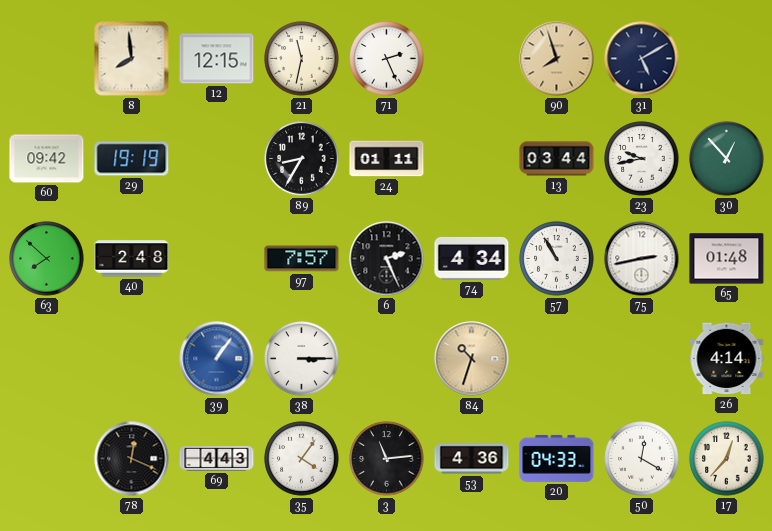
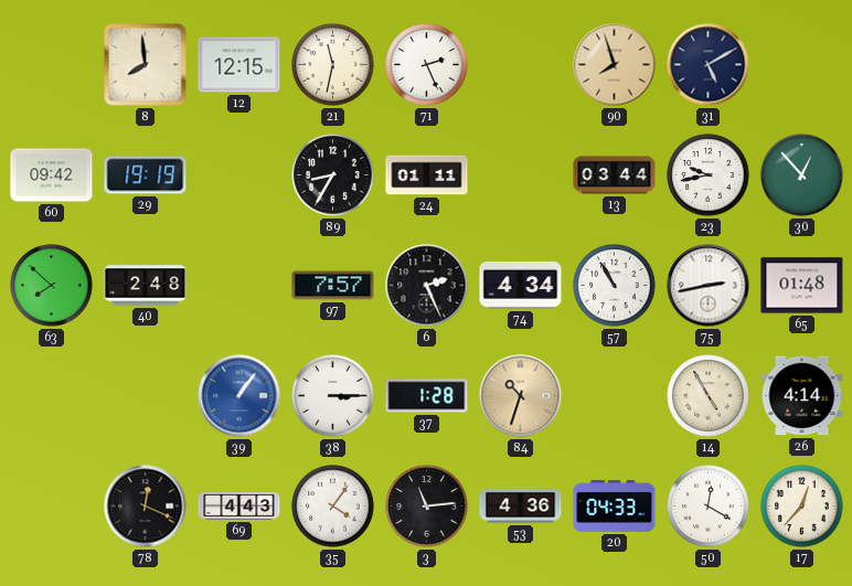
37: none -> 1:28 (427, 396)
14: none -> 4:55 (709, 396)
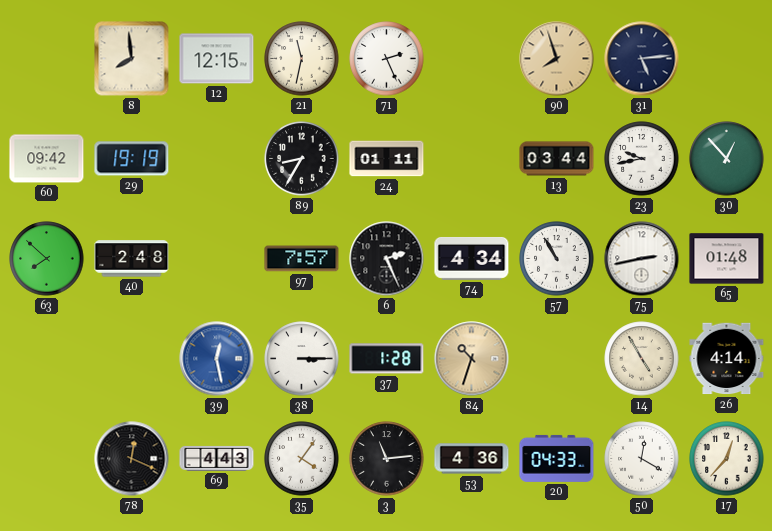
31: 5:10 -> 5:14 (642, 59)
39: 1:06 -> 12:28 (217, 359)
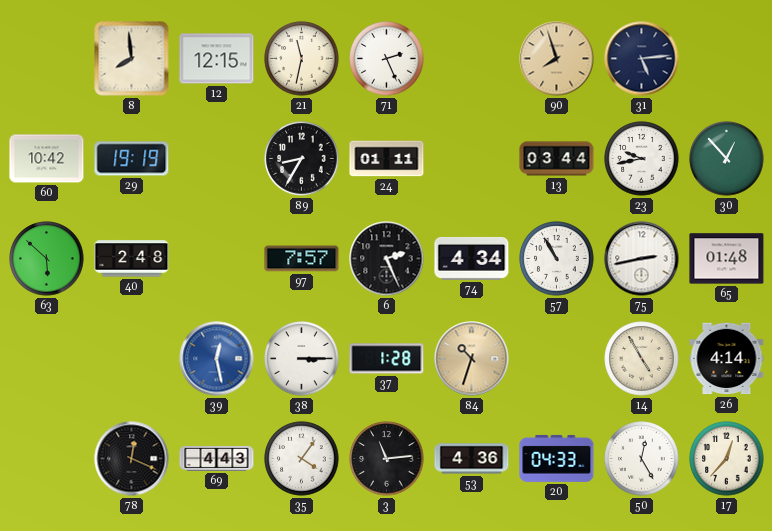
60: 09:42 -> 10:42 (47, 159)
63: 7:52 -> 5:52 (47, 259)
50: 12:20 -> 12:25 (642, 459)
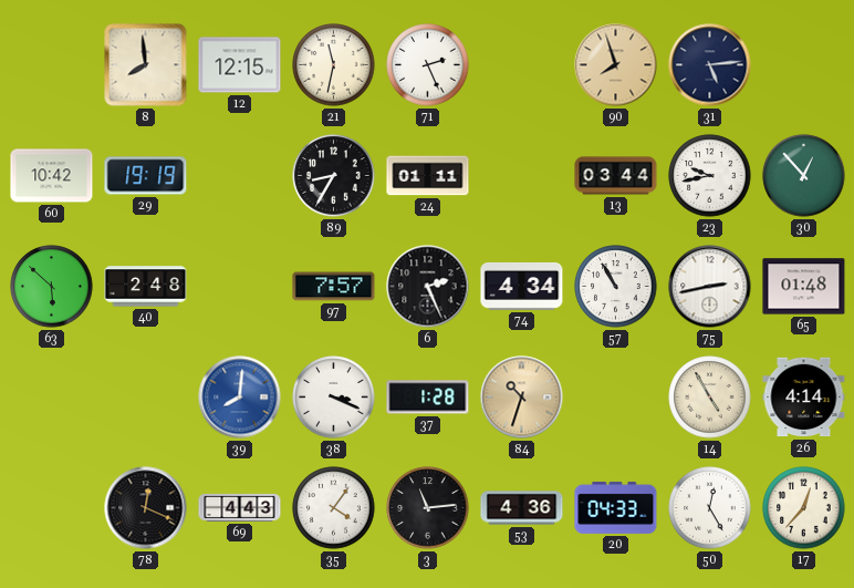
39: 12:28 -> 8:01 (240, 398)
38: 3:15 -> 3:19 (334, 398)
